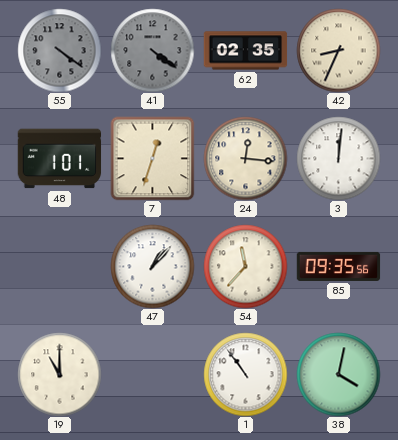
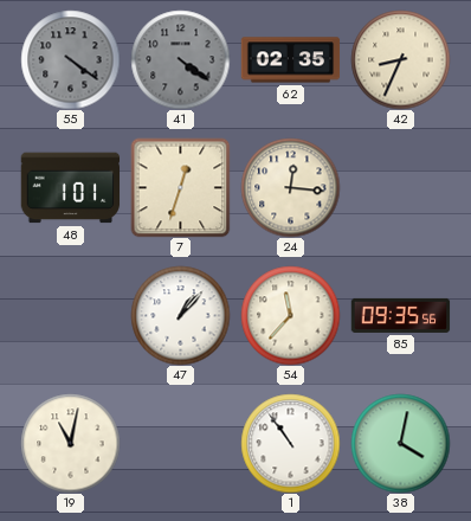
3: 12:01 -> none (338, 158)
19: 11:00 -> 11:02 (70, 443)
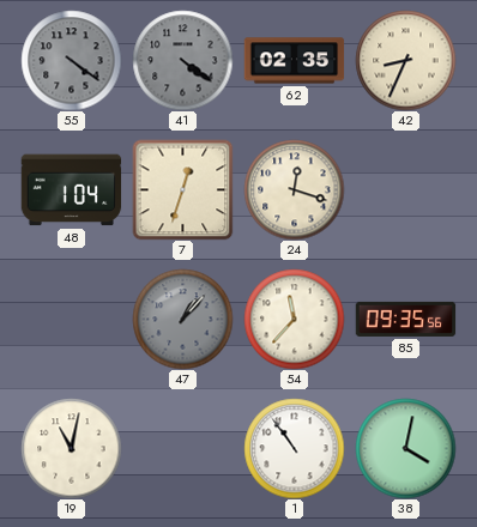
48: 1:01 -> 1:04 (71, 190)
24: 12:16 -> 12:18 (294, 189)
47 dial: white -> grey (182, 319)
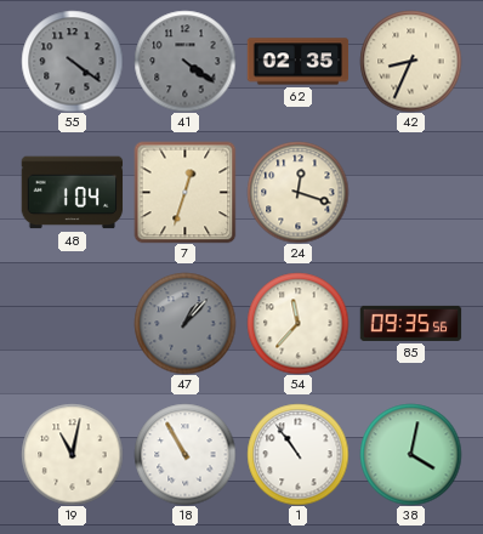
18: none -> 10:55 (184, 454)
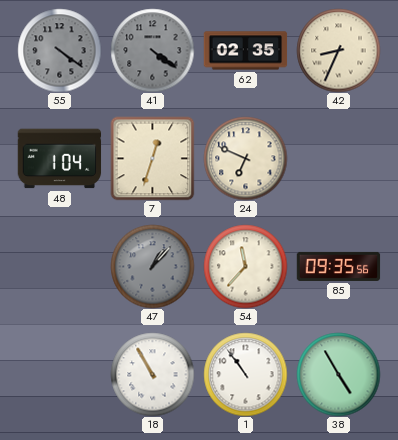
24: 12:18 -> 6:49 (245, 158)
19: 11:02 -> none (72, 454)
38: 4:02 -> 4:55 (338, 374)
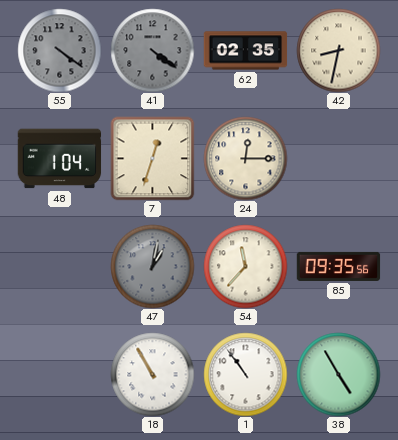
42: 8:34 -> 8:32 (338, 50)
24: 6:49 -> 12:15 (245, 158)
47: 1:07 -> 1:02 (152, 266)
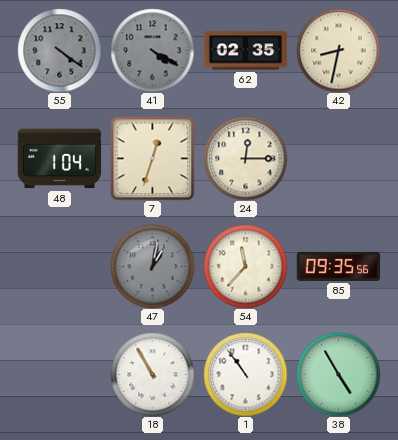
41: 4:21 -> 4:20 (152, 50)
